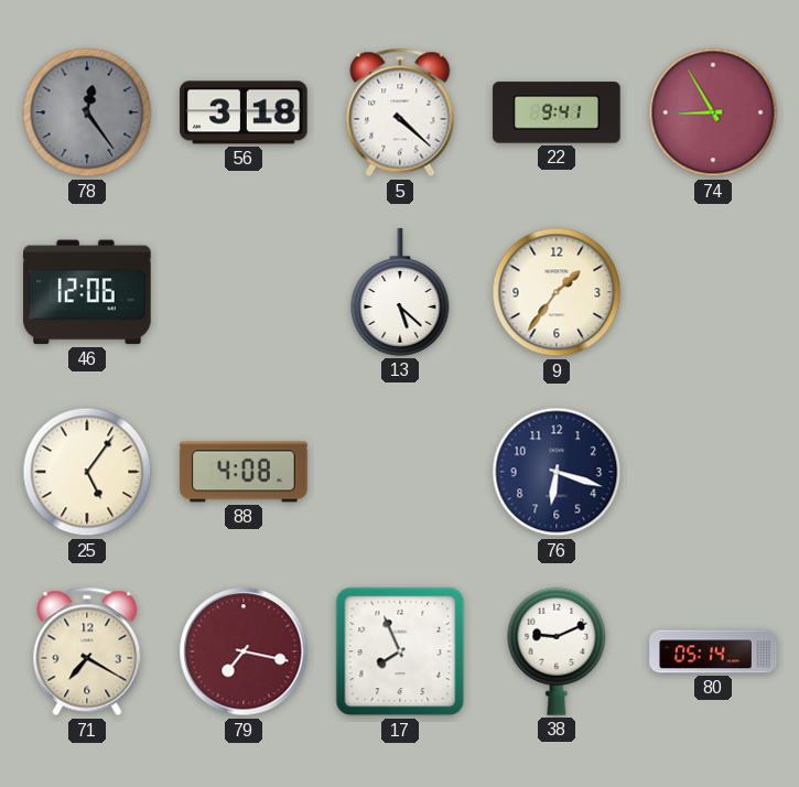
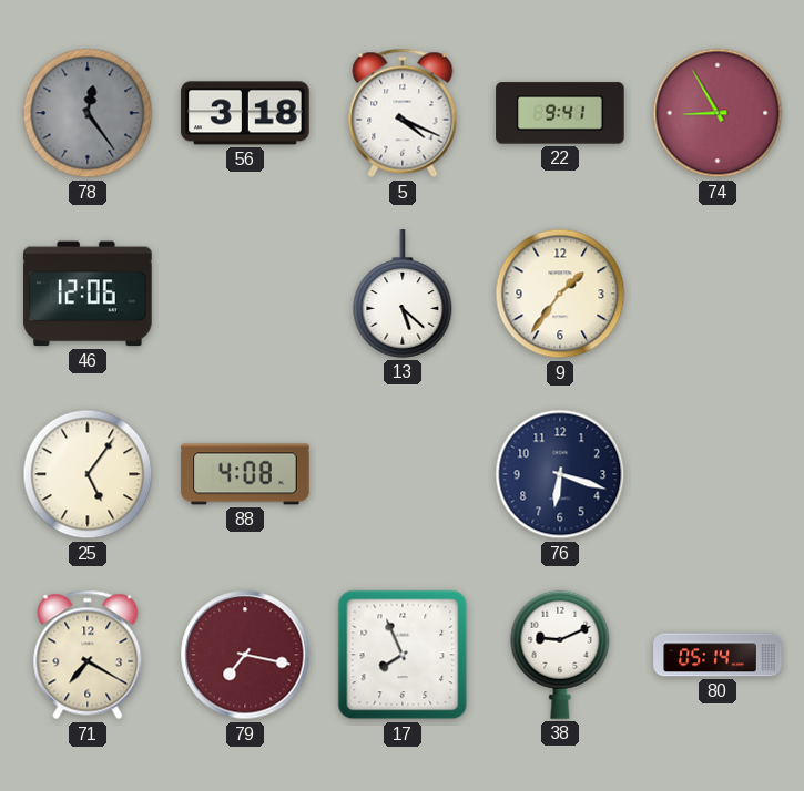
5: 4:22 -> 4:19 (403, 113)
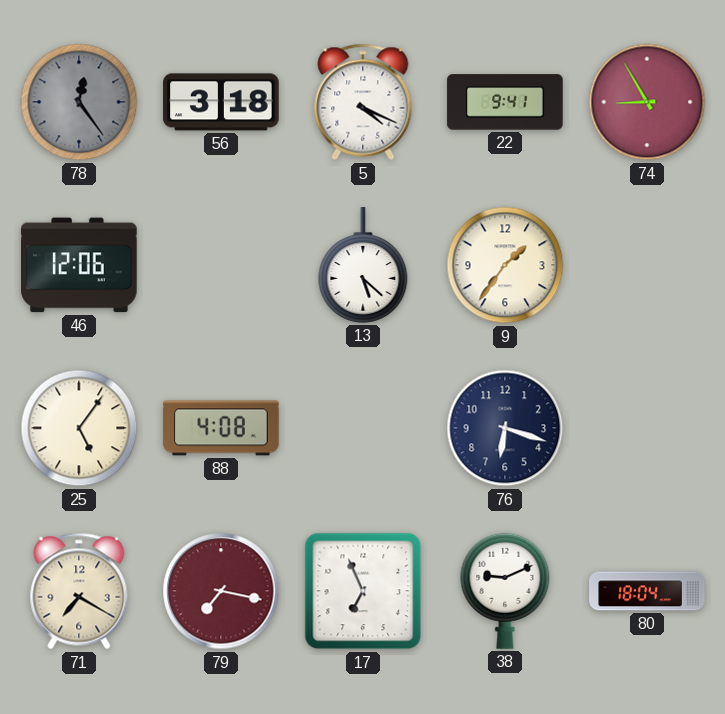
17: 7:56 -> 6:56 (363, 591)
80: 05:14 -> 18:04 (647, 591)
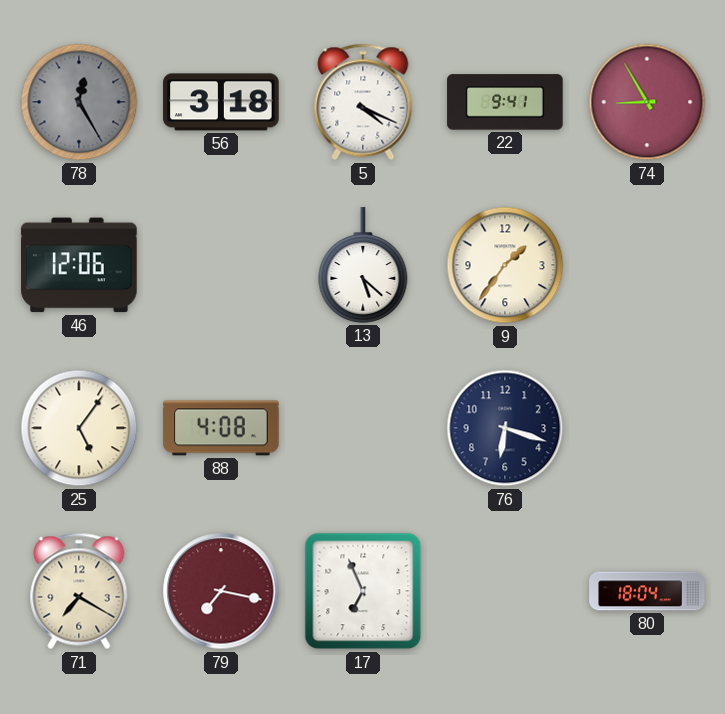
78: 12:24 -> 12:25 (79, 102)
38: 9:11 -> none (505, 591)
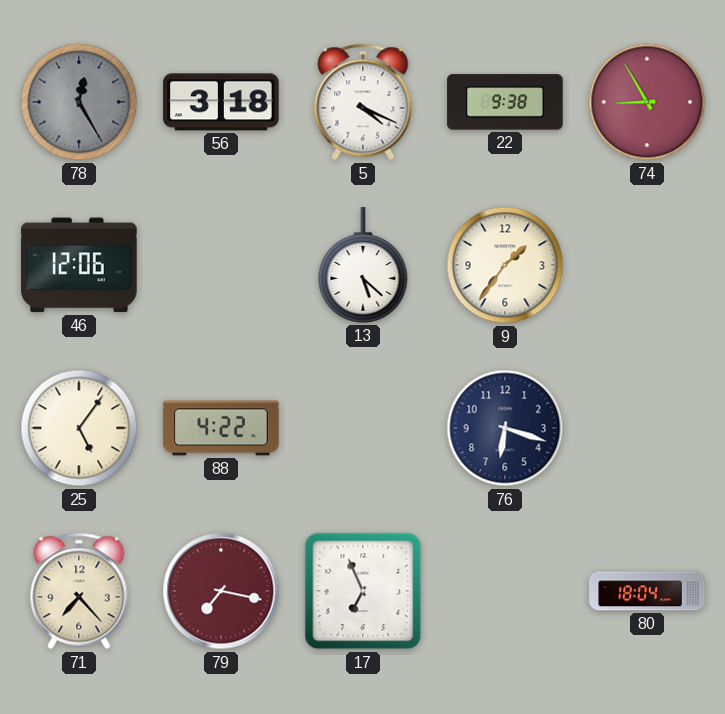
22: 9:41 -> 9:38 (505, 102)
88: 4:08 -> 4:22 (221, 428)
71: 7:20 -> 7:23 (79, 591)
